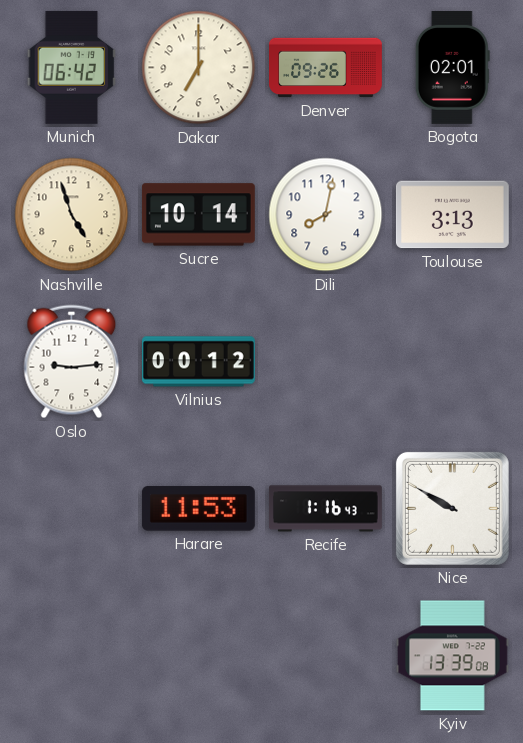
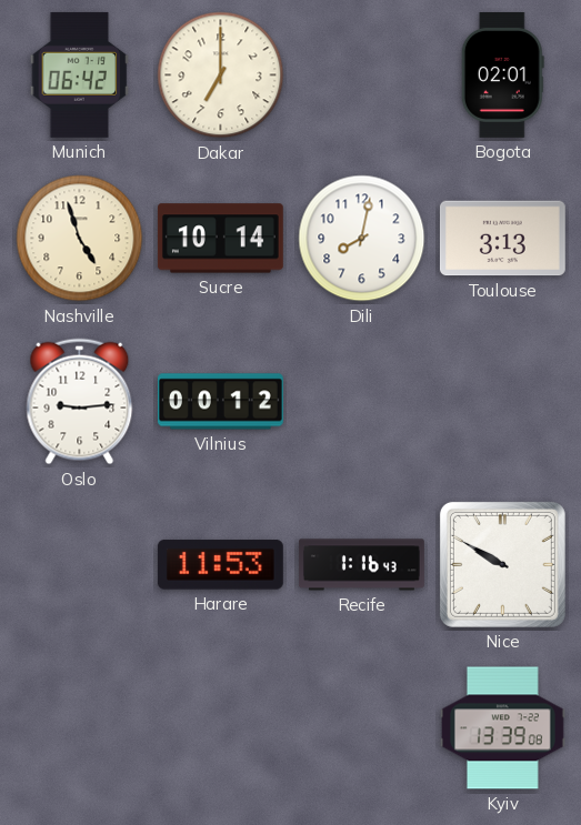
Denver: 09:26 -> none (326, 68)
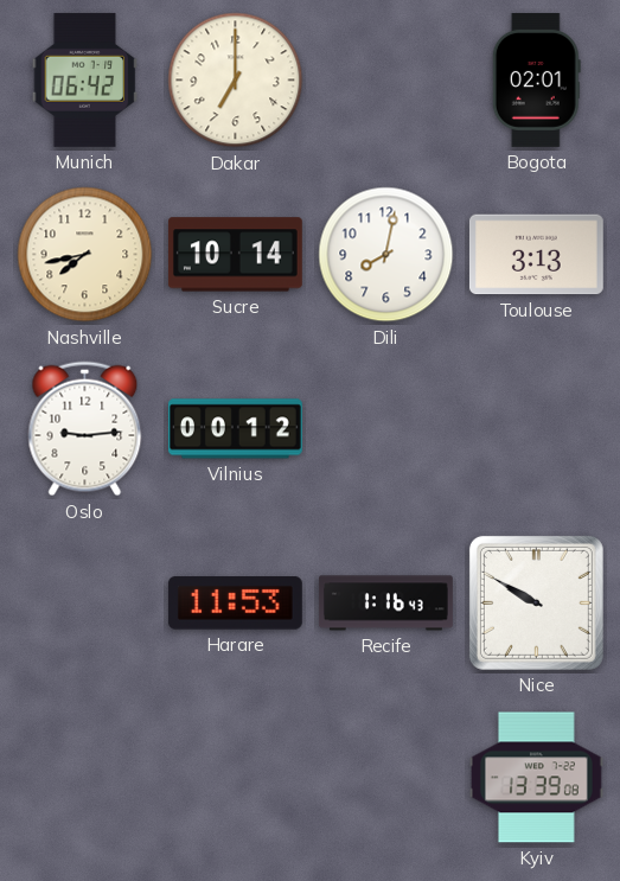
Nashville: 4:57 -> 7:43 (85, 255)
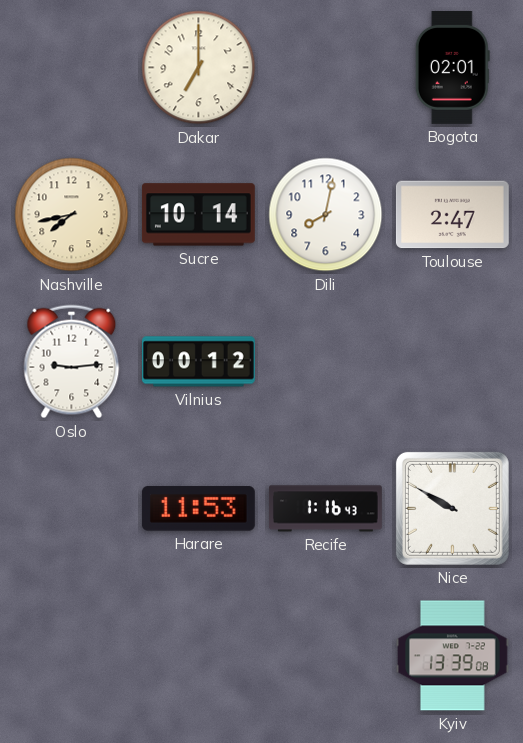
Munich: 06:42 -> none (85, 79)
Toulouse: 3:13 -> 2:47 (452, 215)
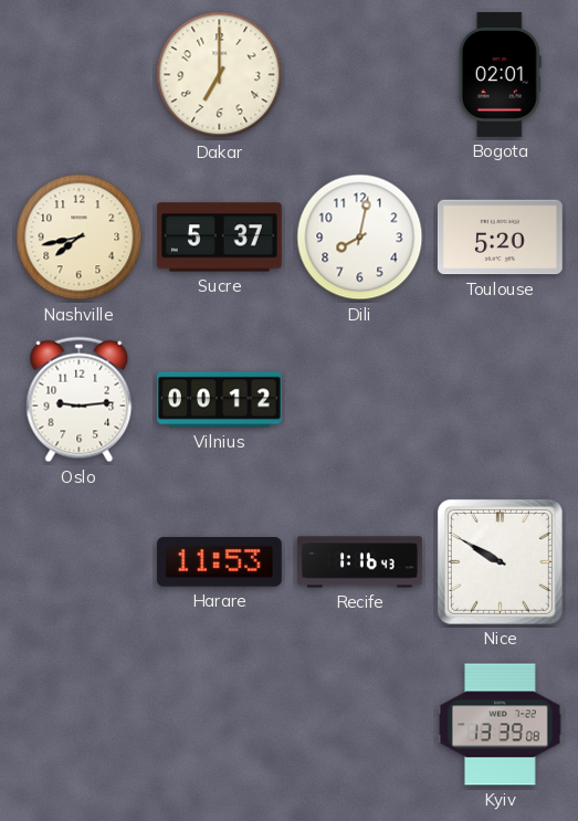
Sucre: 10:14 -> 5:37 (219, 238)
Toulouse: 2:47 -> 5:20 (500, 238)
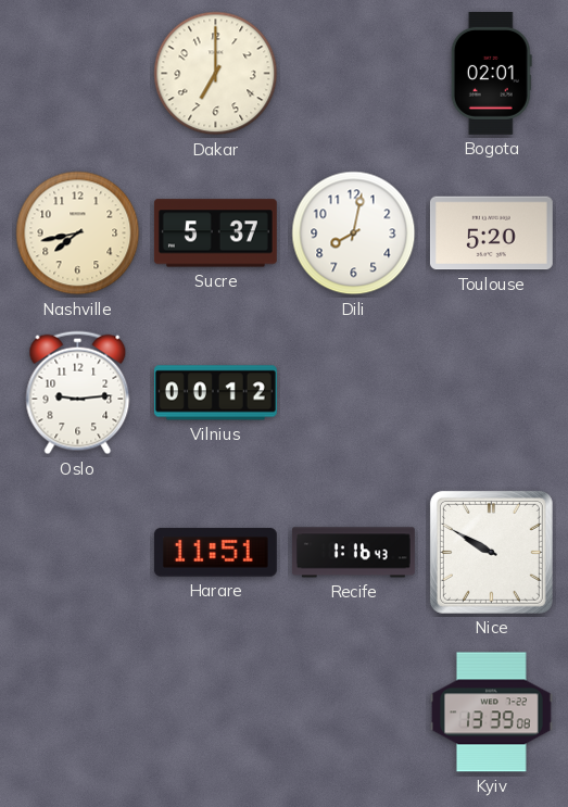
Harare: 11:53 -> 11:51 (215, 553)
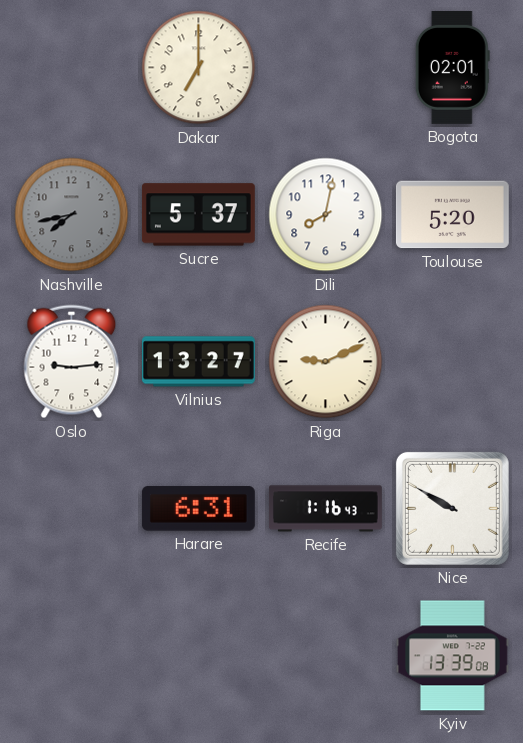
Nashville dial: cream -> grey (72, 215)
Vilnius: 00:12 -> 13:27 (198, 362)
Riga: none -> 9:11 (326, 362)
Harare: 11:51 -> 6:31 (198, 509)
